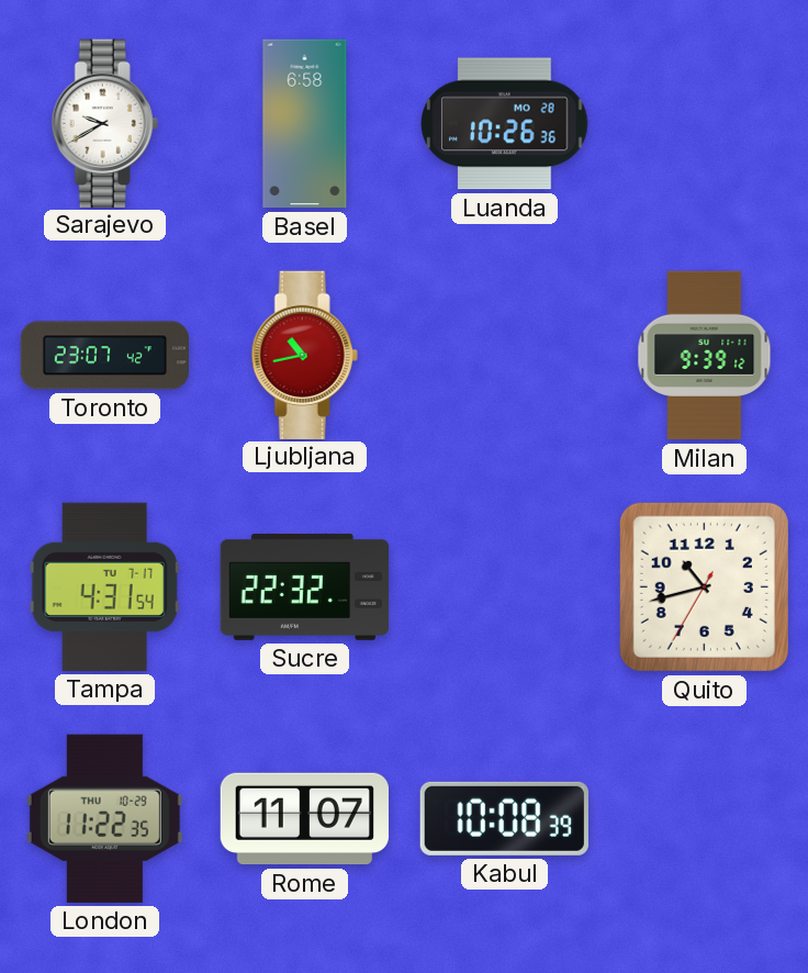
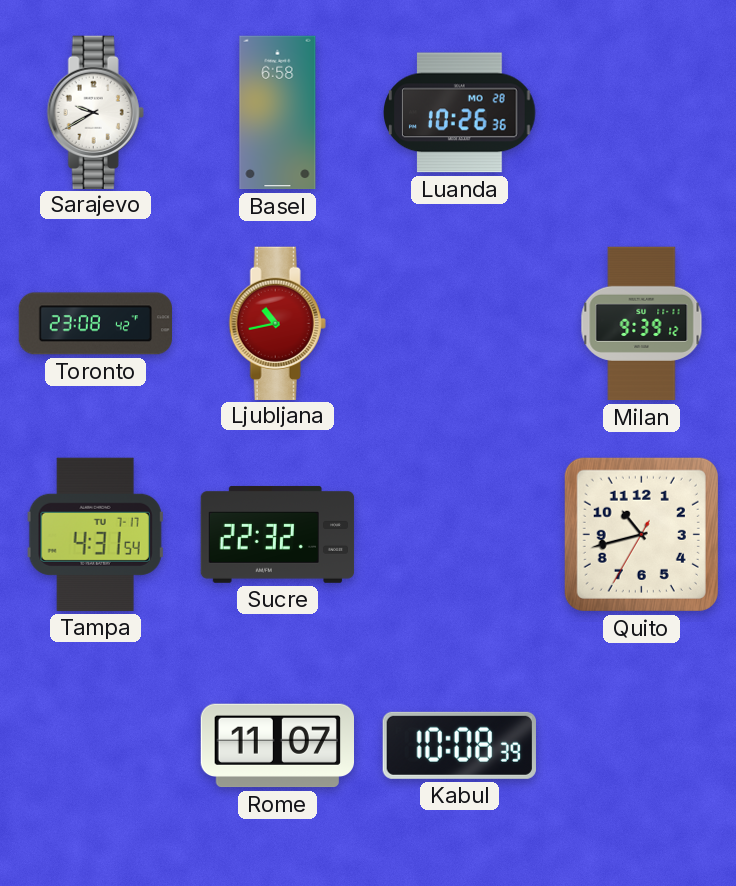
Toronto: 23:07 -> 23:08 (95, 324)
London: 11:22 -> none (104, 818)
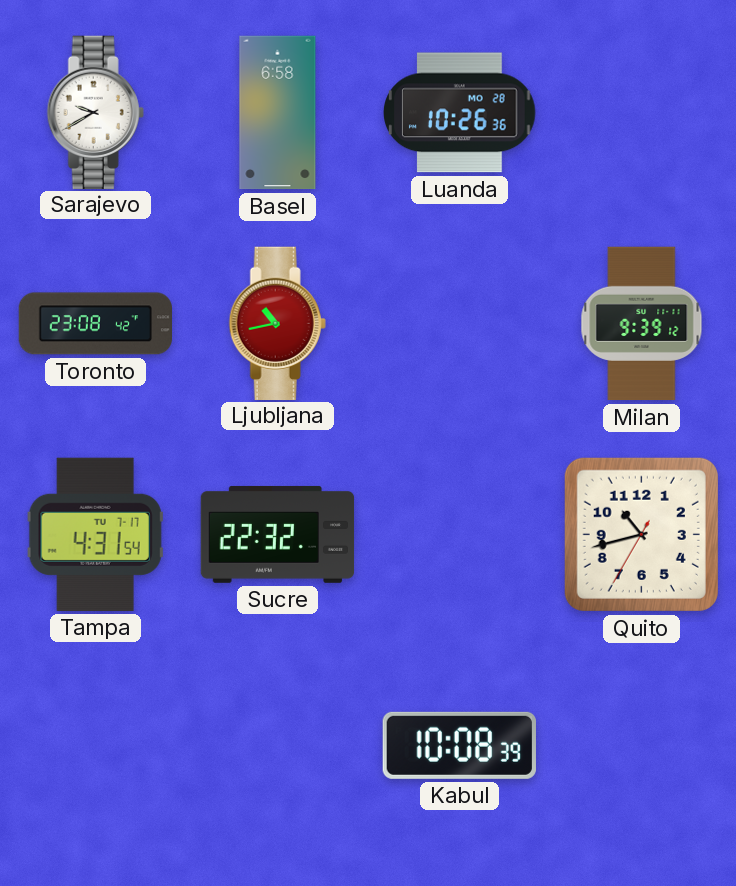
Rome: 11:07 -> none (277, 746)
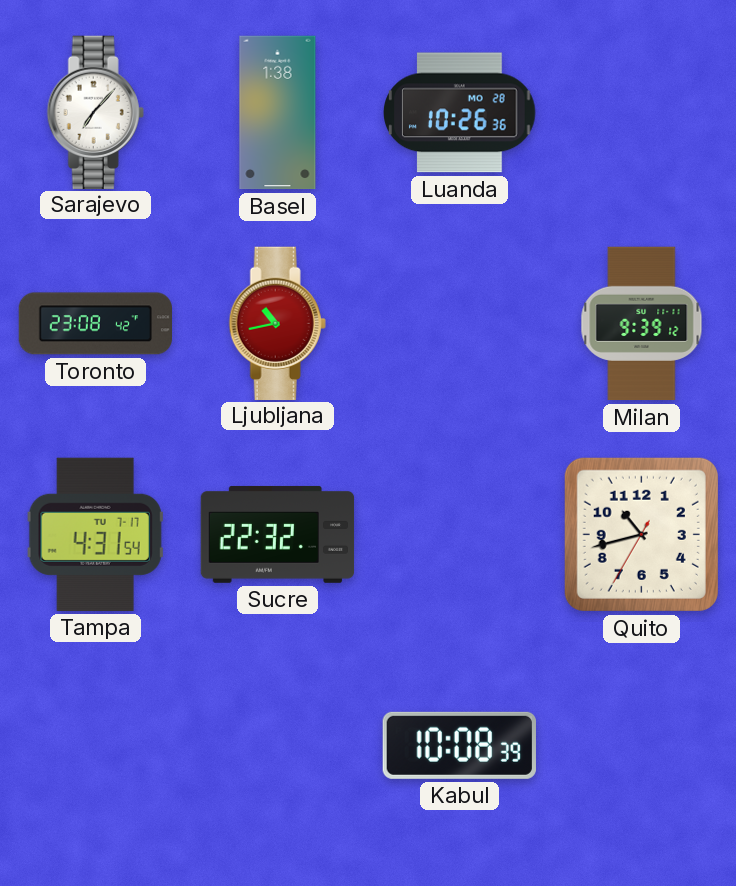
Sarajevo: 9:40 -> 7:07 (95, 112)
Basel: 6:58 -> 1:38 (278, 113)
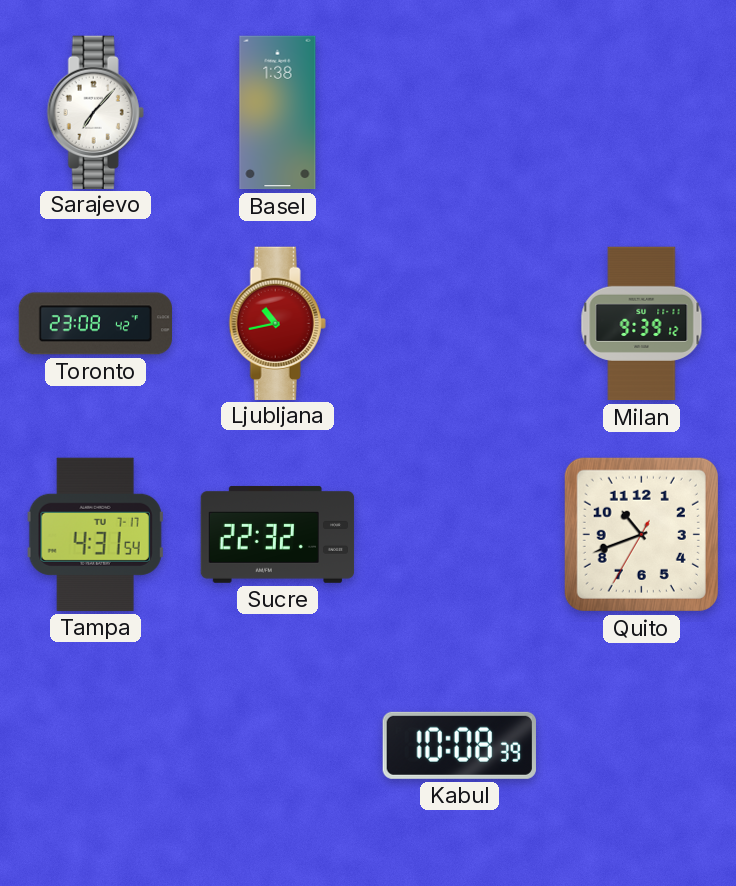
Luanda: 10:26 -> none (460, 113)
Quito: 10:42 -> 10:41 (641, 534)
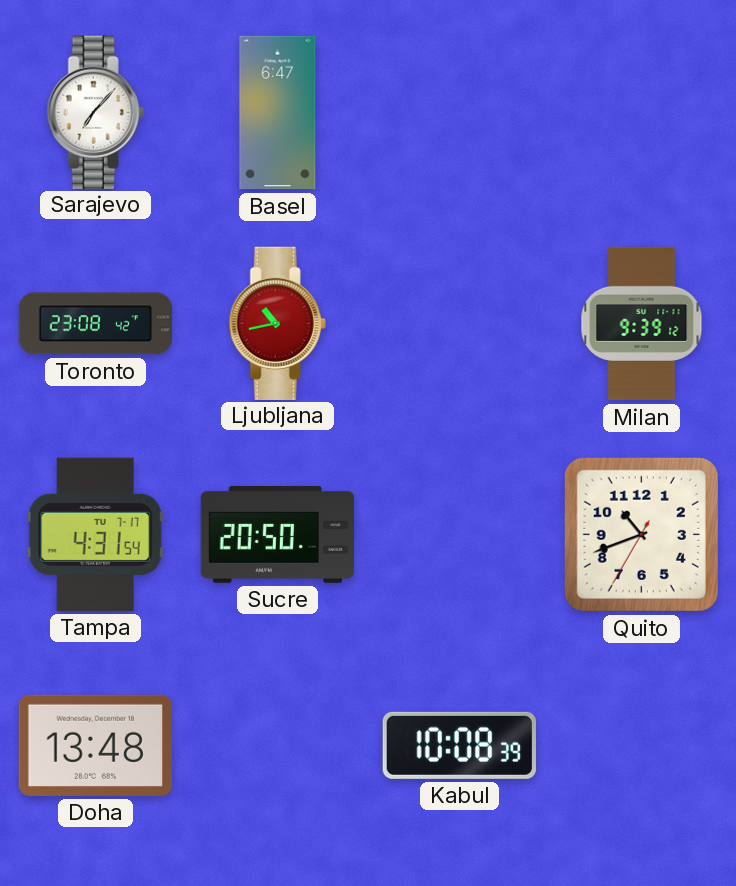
Basel: 1:38 -> 6:47 (278, 113)
Sucre: 22:32 -> 20:50 (278, 534)
Doha: none -> 13:48 (95, 745)
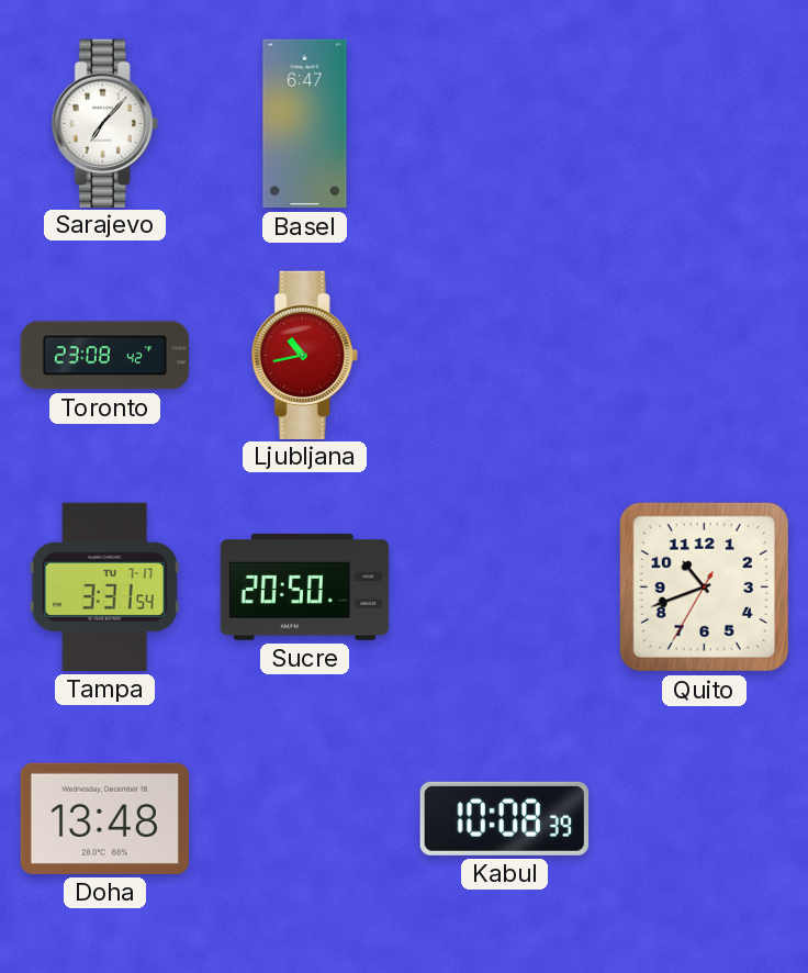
Milan: 9:39 -> none (642, 324)
Tampa: 4:31 -> 3:31 (104, 586)
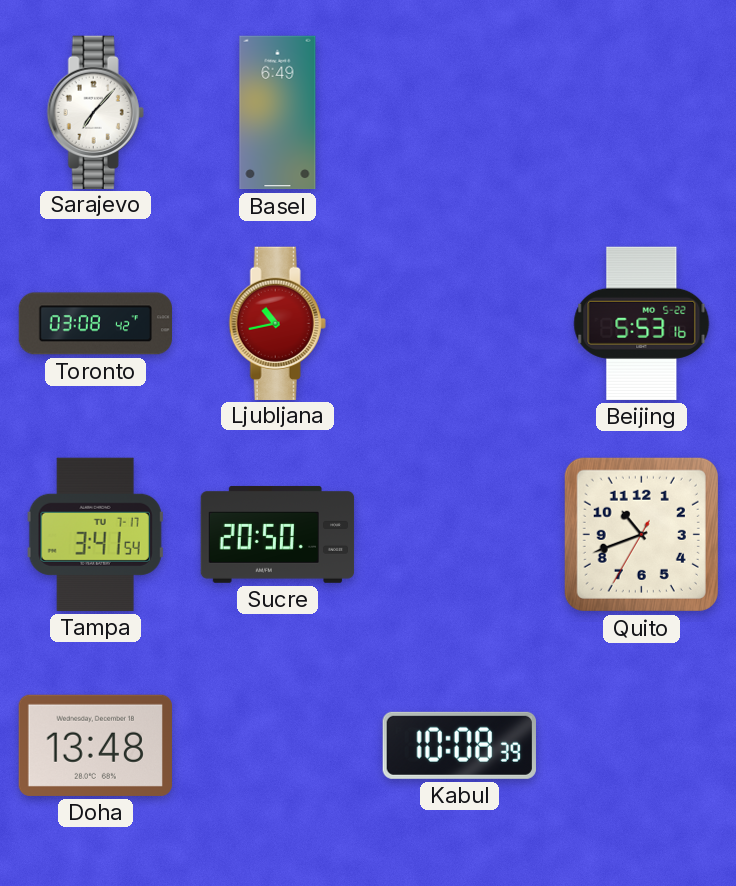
Basel: 6:47 -> 6:49 (278, 113)
Toronto: 23:08 -> 03:08 (95, 324)
Beijing: none -> 5:53 (642, 323)
Tampa: 3:31 -> 3:41 (95, 534)
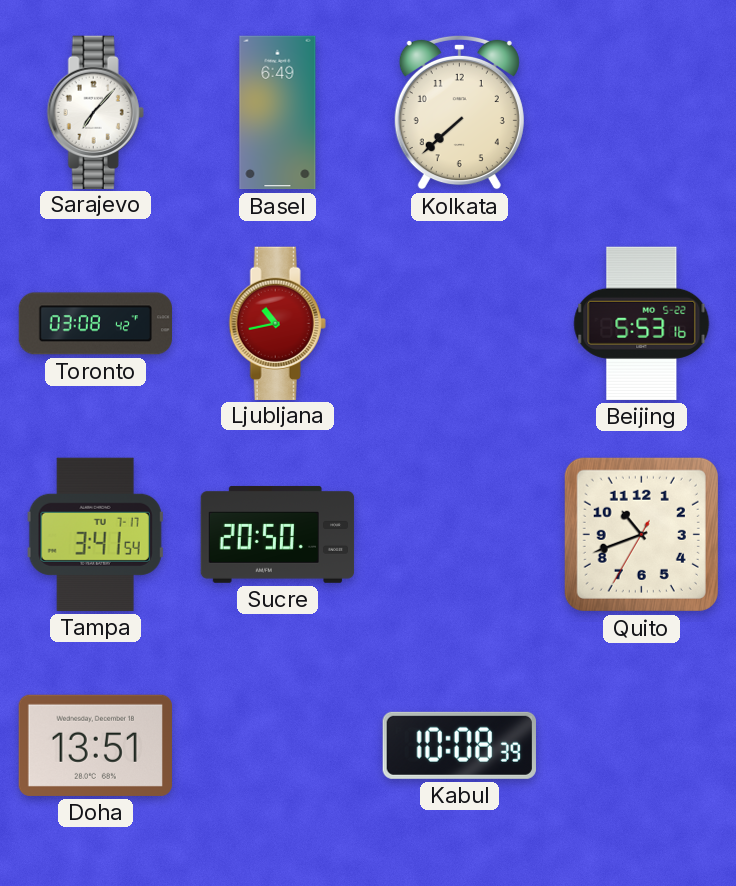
Kolkata: none -> 7:38 (459, 112)
Doha: 13:48 -> 13:51 (95, 745)
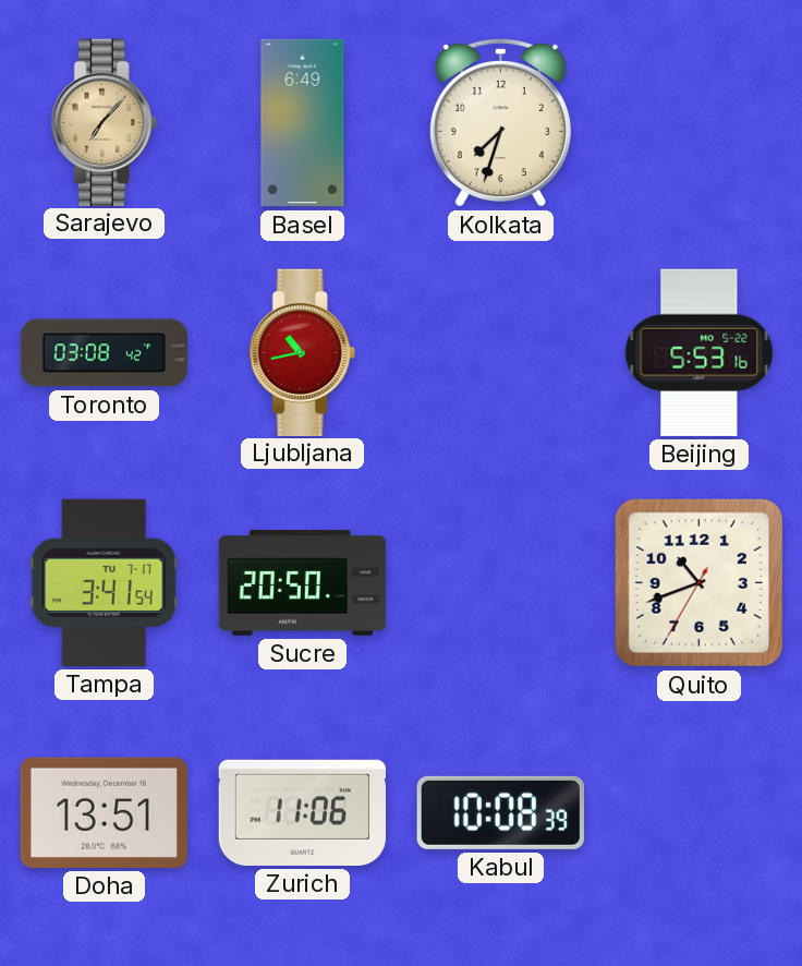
Sarajevo dial: white -> champagne (104, 122)
Kolkata: 7:38 -> 7:33 (500, 122)
Zurich: none -> 11:06 (302, 812)
